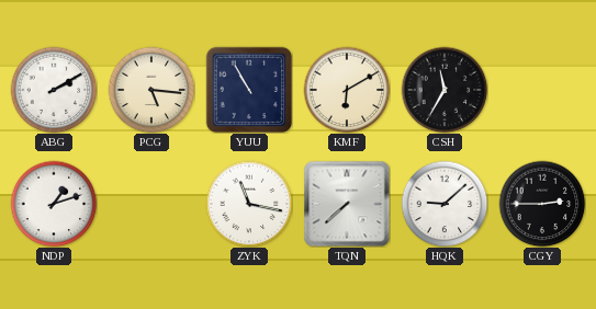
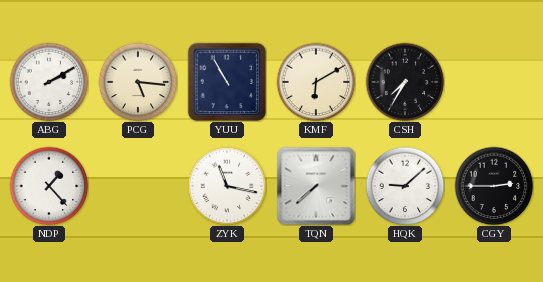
CSH: 11:35 -> 7:35 (405, 82)
NDP: 1:12 -> 1:23 (49, 186)
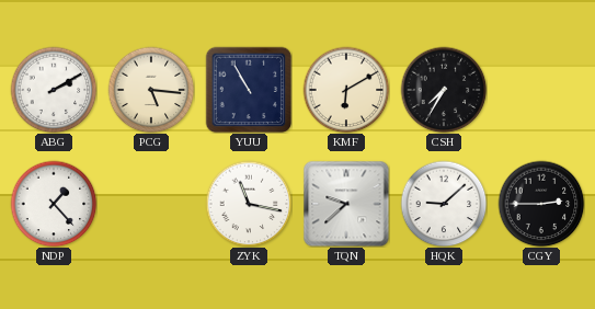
TQN: 7:38 -> 9:38 (346, 204)
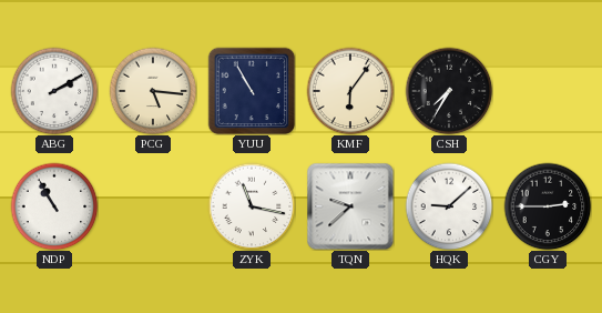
KMF: 6:10 -> 6:06 (350, 91)
NDP: 1:23 -> 10:55 (54, 206)
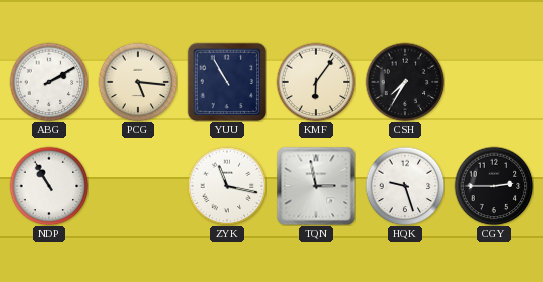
TQN: 9:38 -> 2:58 (316, 186)
HQK: 9:08 -> 9:27 (405, 186)
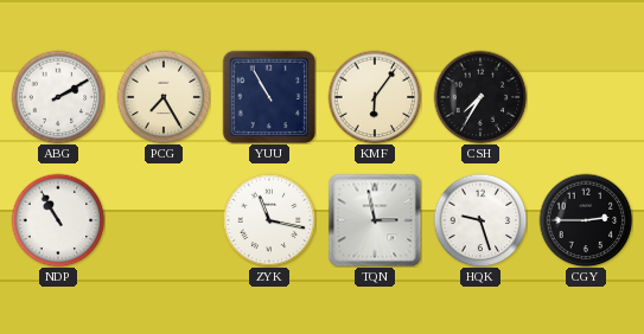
PCG: 5:16 -> 7:25 (164, 97)
